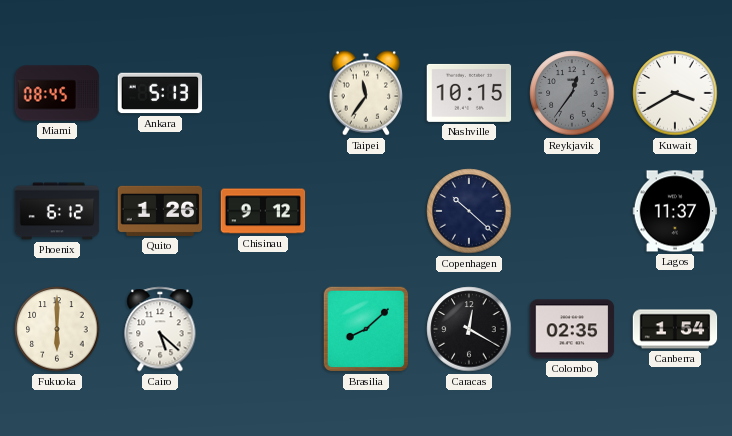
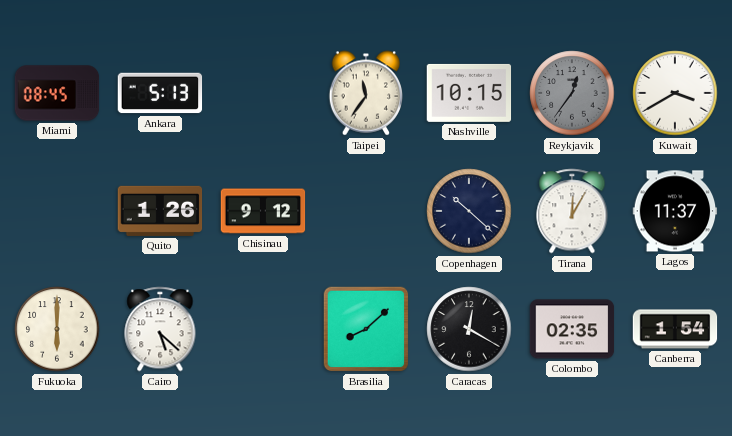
Phoenix: 6:12 -> none (57, 211)
Tirana: none -> 12:05 (572, 211)
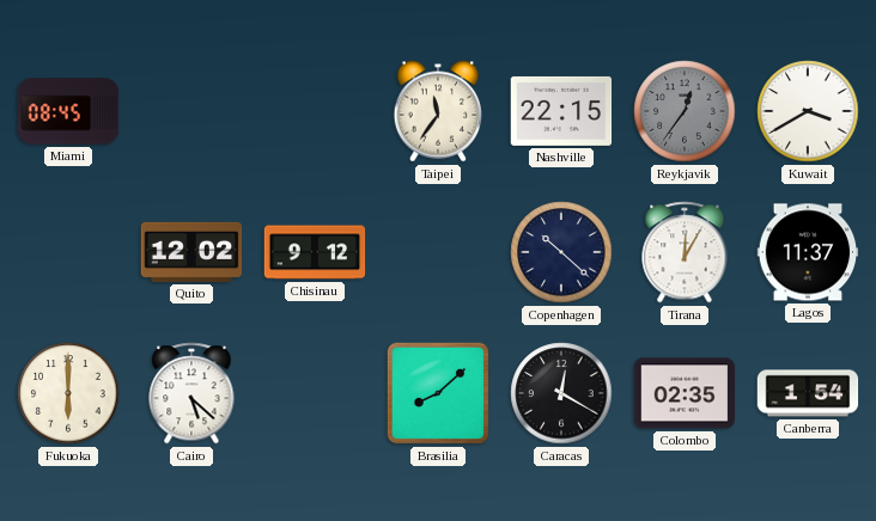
Ankara: 5:13 -> none (160, 93)
Nashville: 10:15 -> 22:15 (561, 111)
Quito: 1:26 -> 12:02 (191, 252)
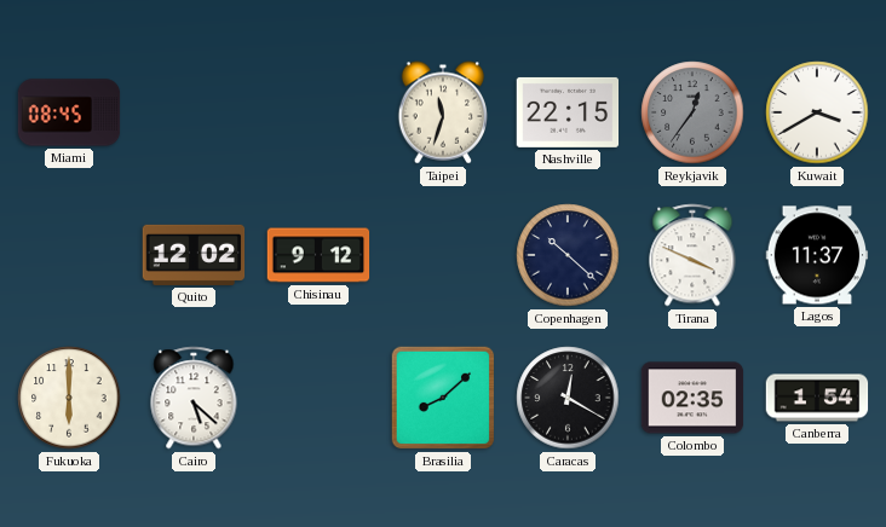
Taipei: 11:36 -> 11:33 (443, 112)
Tirana: 12:05 -> 3:49 (692, 255)
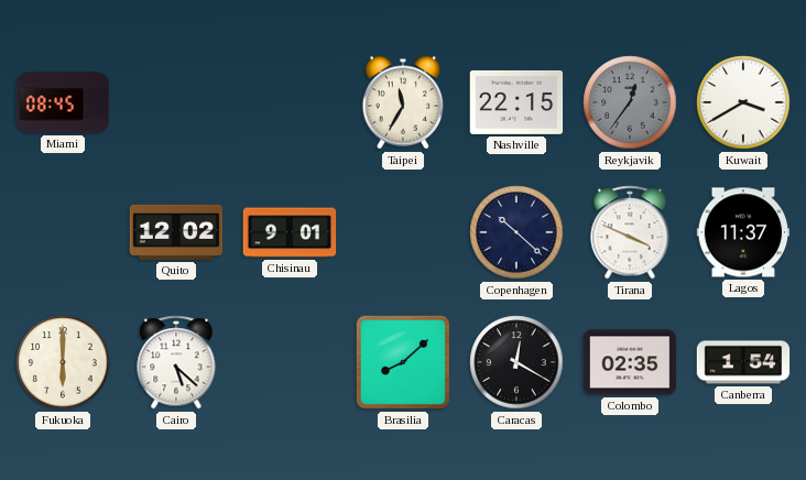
Taipei: 11:33 -> 11:35 (403, 102)
Chisinau: 9:12 -> 9:01 (290, 232)
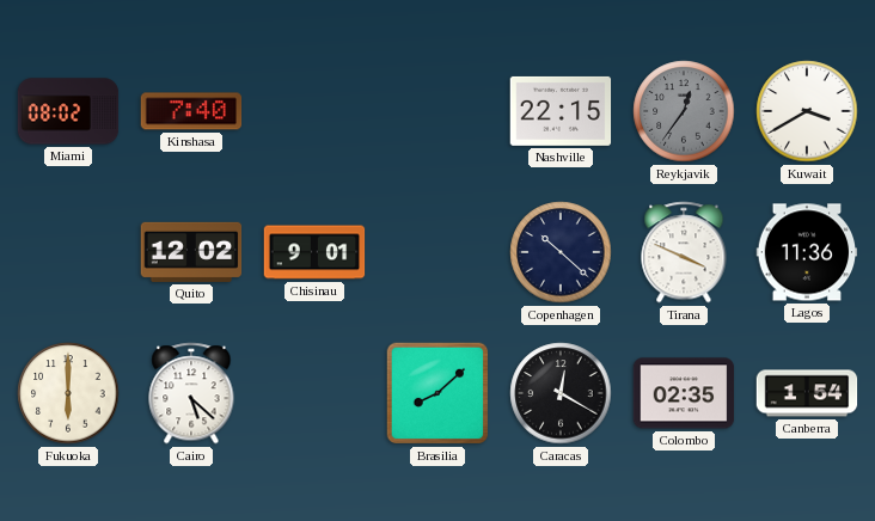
Miami: 08:45 -> 08:02 (68, 111)
Kinshasa: none -> 7:40 (191, 111)
Taipei: 11:35 -> none (403, 102)
Lagos: 11:37 -> 11:36 (807, 252)
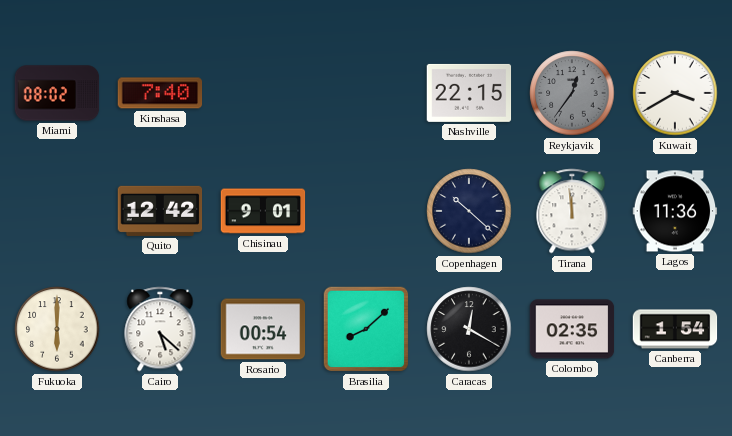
Quito: 12:02 -> 12:42 (160, 211)
Tirana: 3:49 -> 11:59 (572, 211)
Rosario: none -> 00:54 (263, 329)
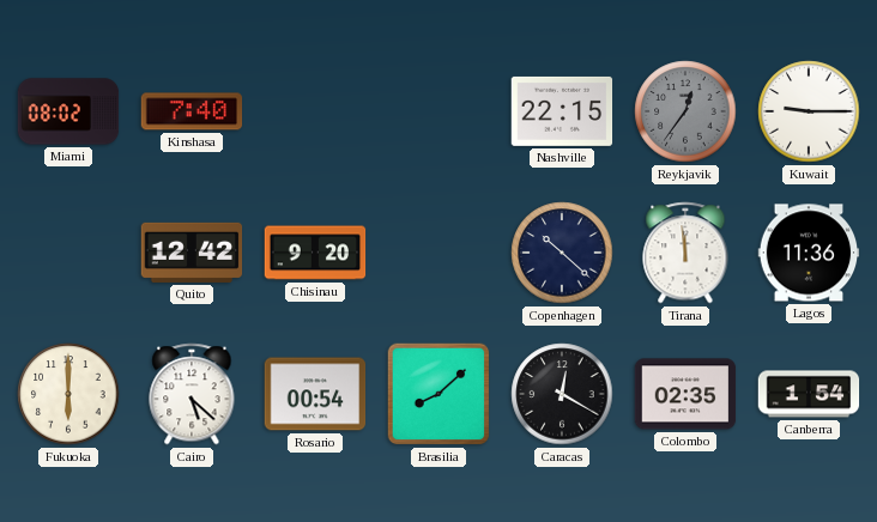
Kuwait: 3:40 -> 9:15 (809, 111)
Chisinau: 9:01 -> 9:20 (315, 253)
